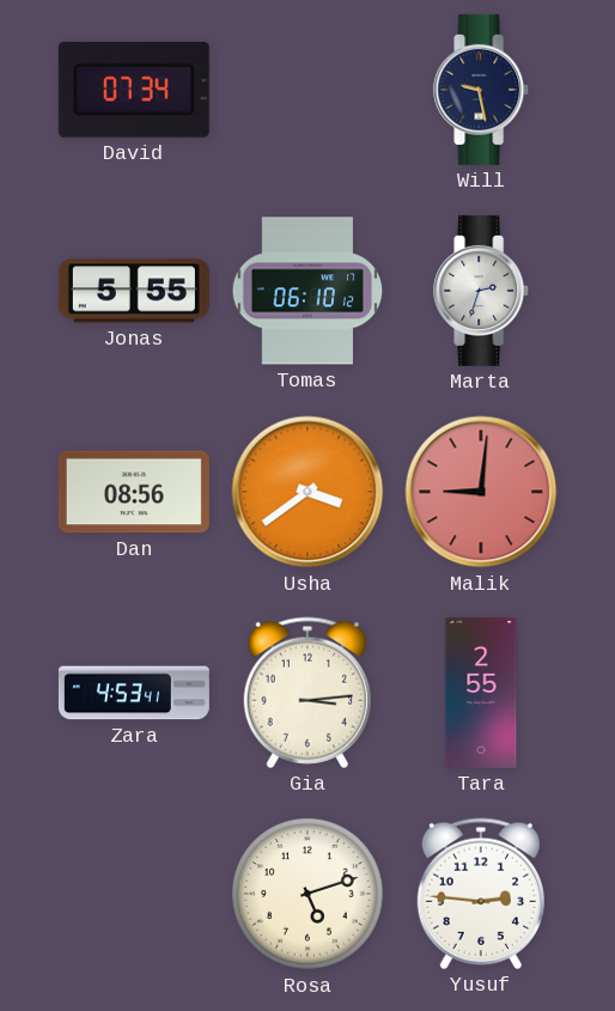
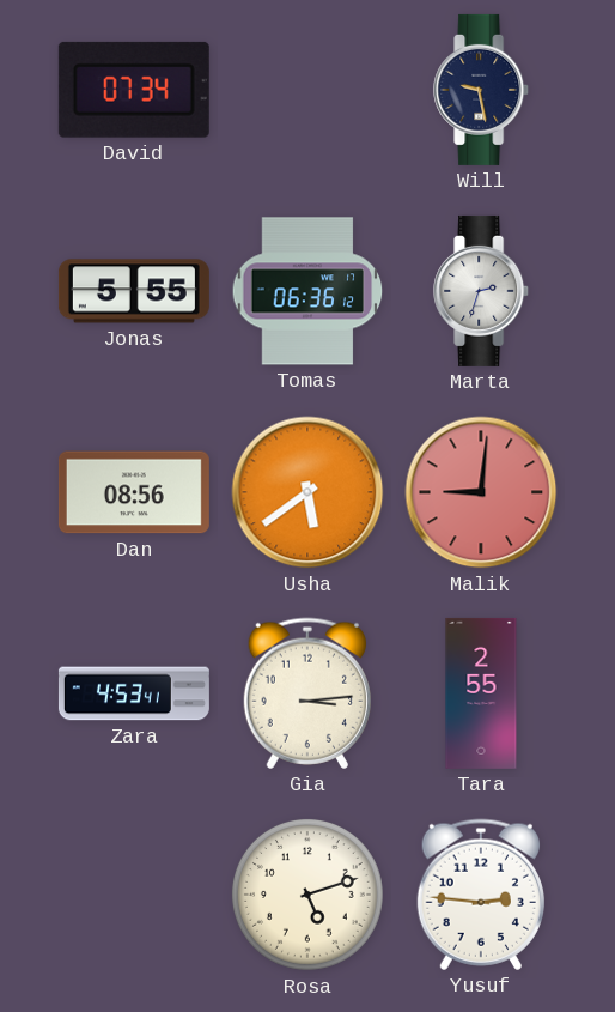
Tomas: 06:10 -> 06:36 (307, 291)
Usha: 3:39 -> 5:39 (307, 492)
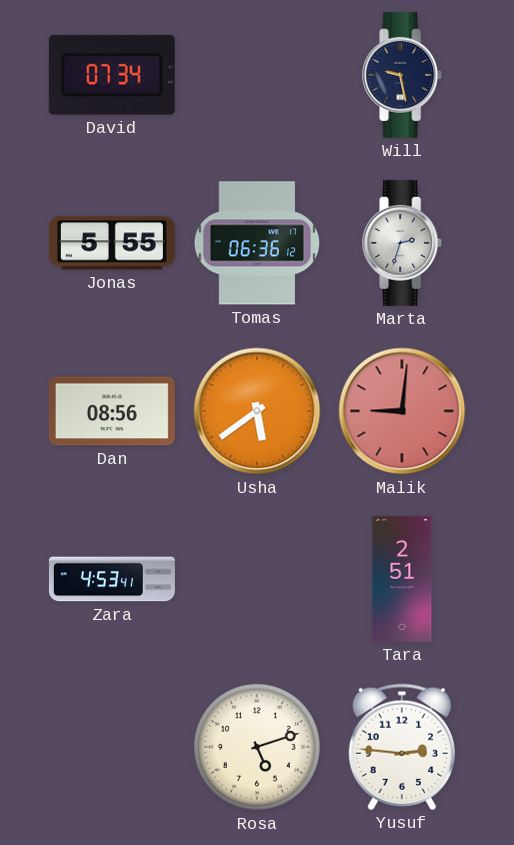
Gia: 3:14 -> none (307, 693)
Tara: 2:55 -> 2:51 (402, 579)
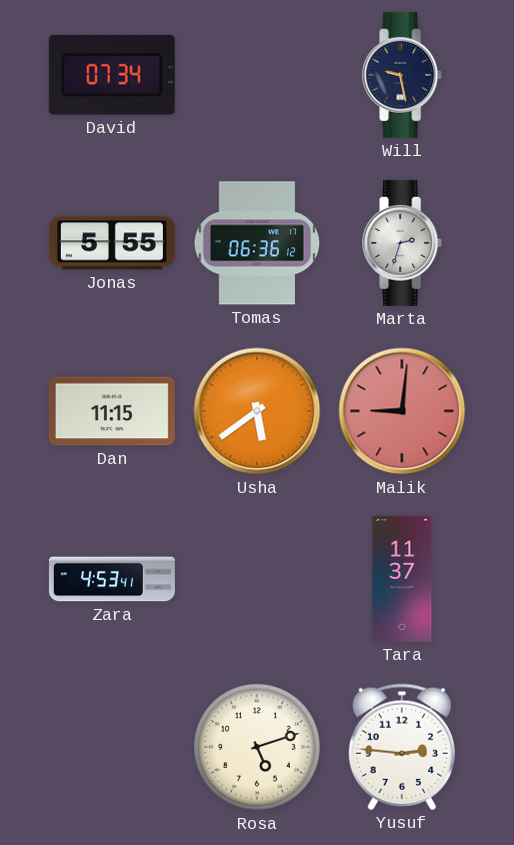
Dan: 08:56 -> 11:15 (112, 411)
Tara: 2:51 -> 11:37 (402, 579)
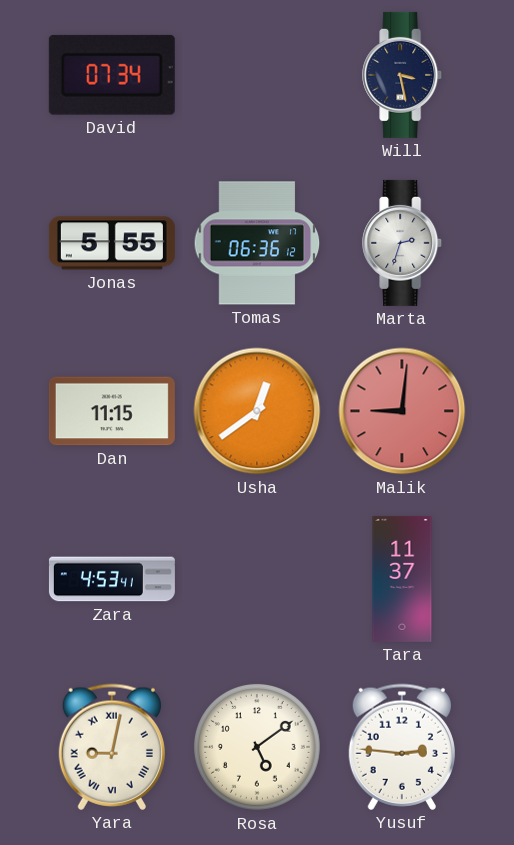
Will: 9:28 -> 3:28 (403, 75)
Usha: 5:39 -> 12:39 (257, 411)
Yara: none -> 9:02 (112, 747)
Rosa: 5:12 -> 5:09 (257, 747)
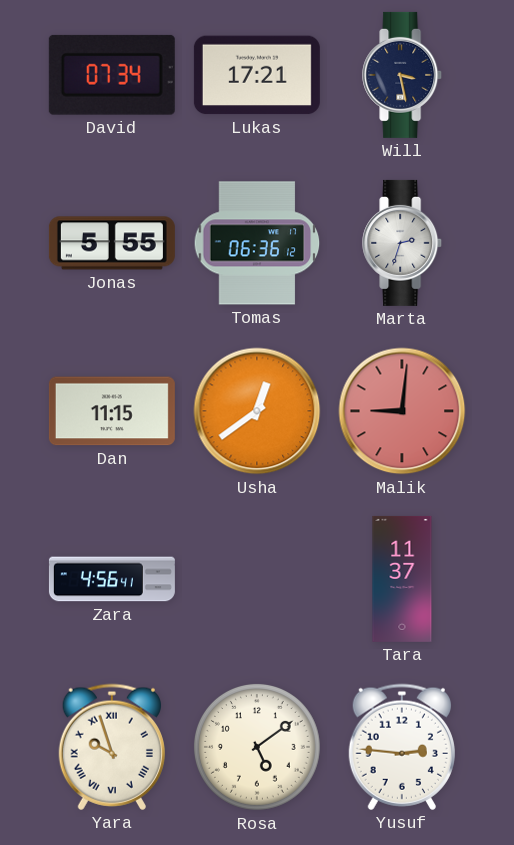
Lukas: none -> 17:21 (257, 75)
Zara: 4:53 -> 4:56 (112, 579)
Yara: 9:02 -> 9:57 (112, 747)
